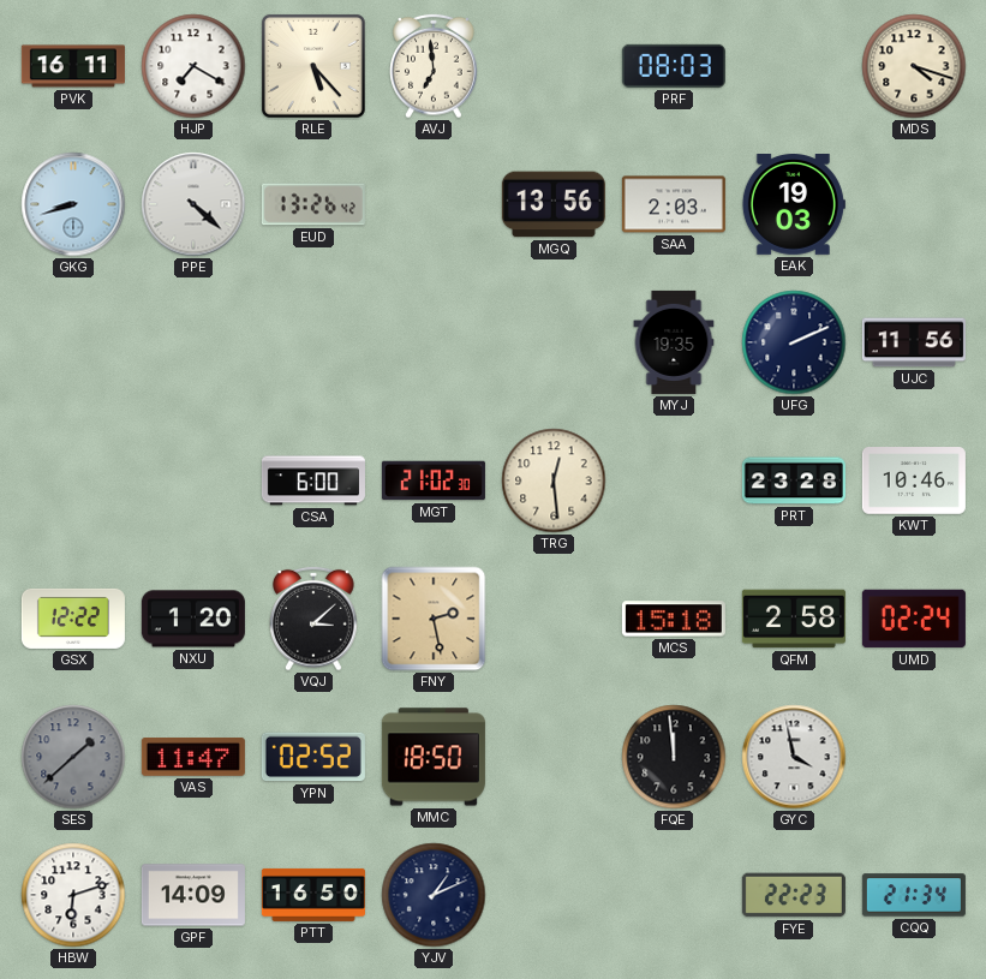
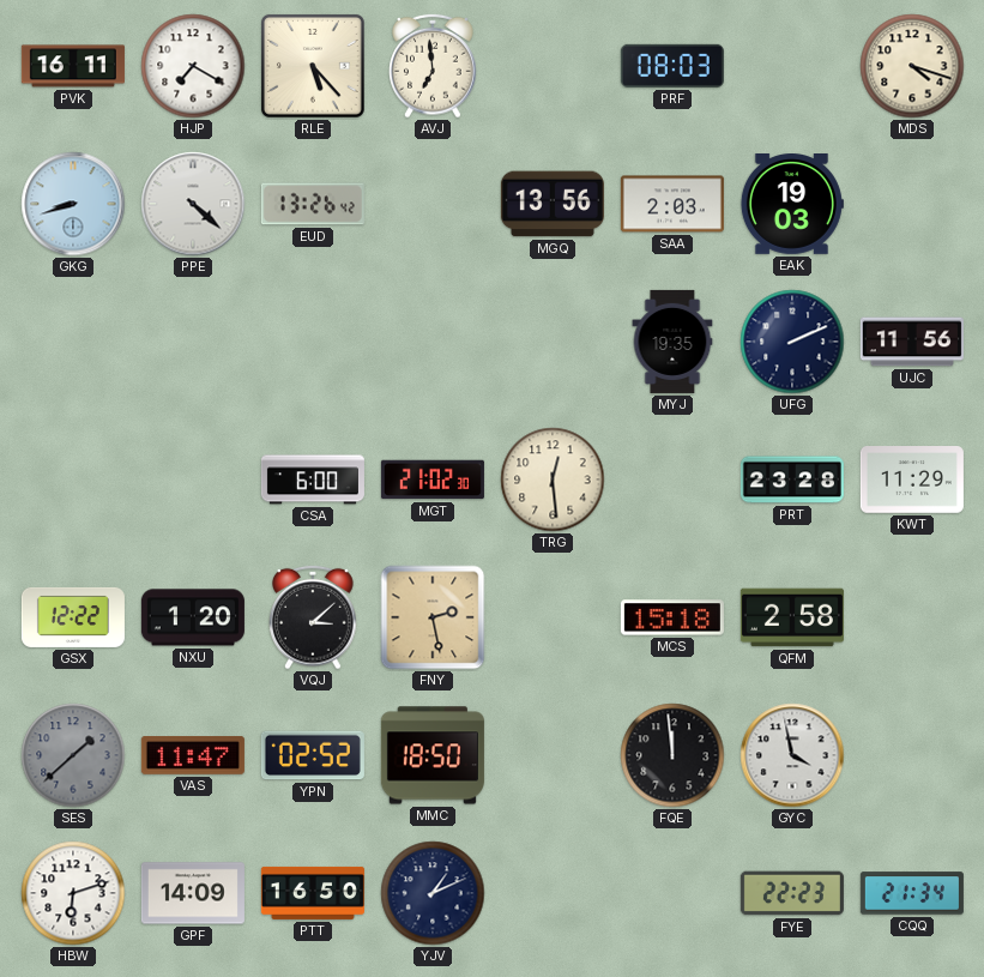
KWT: 10:46 -> 11:29 (912, 480)
UMD: 02:24 -> none (914, 619)
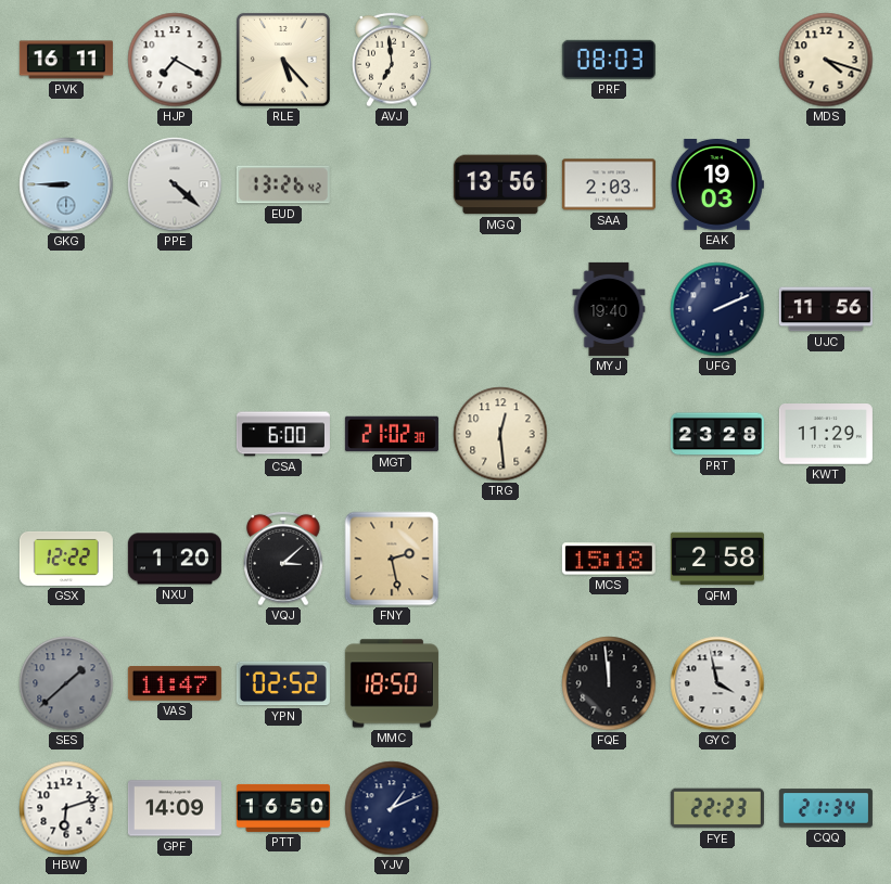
GKG: 8:42 -> 8:45 (66, 184)
MYJ: 19:35 -> 19:40 (609, 309)
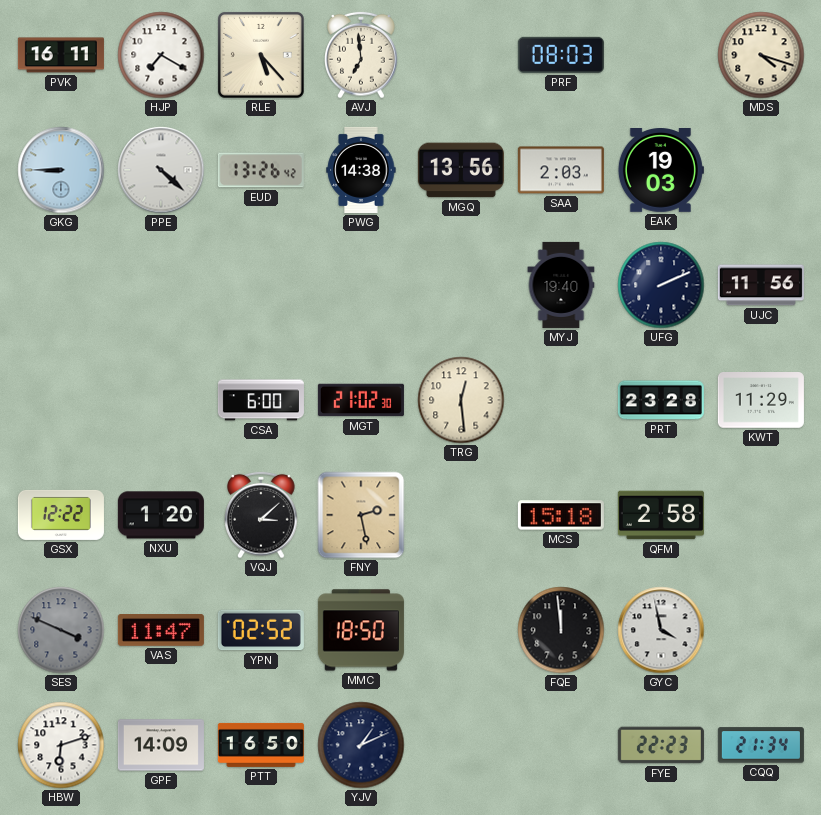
PWG: none -> 14:38 (361, 170)
SES: 1:38 -> 3:49 (61, 630)
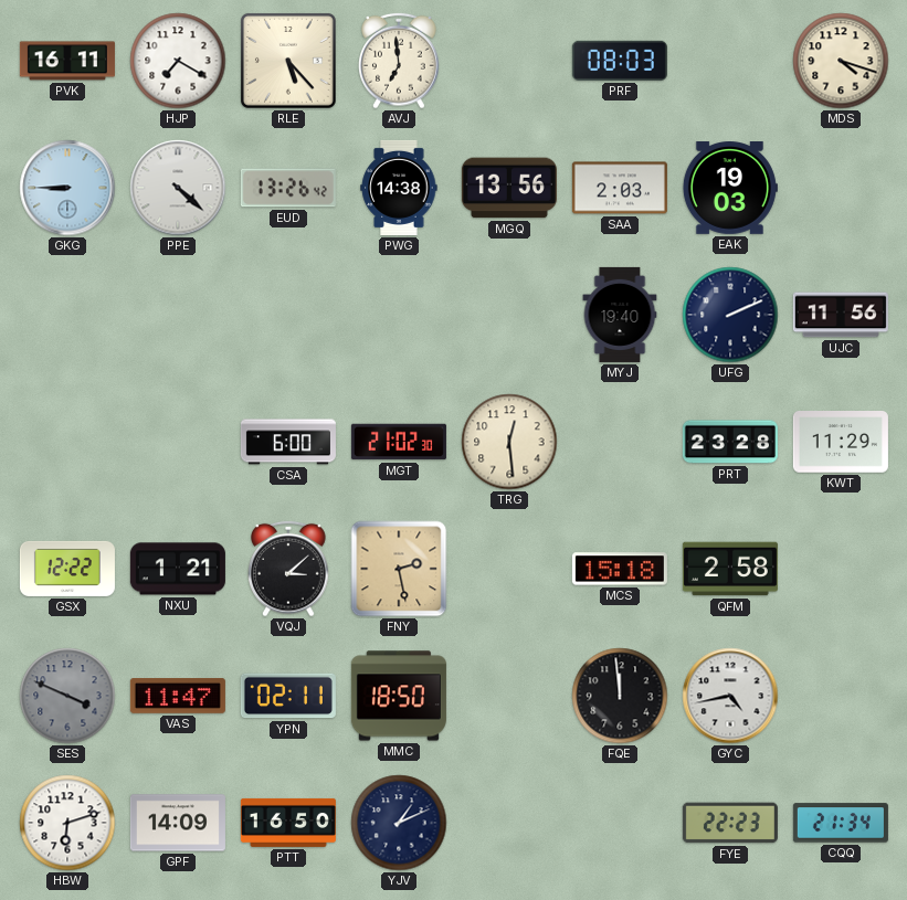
NXU: 1:20 -> 1:21 (178, 569)
YPN: 02:52 -> 02:11 (288, 696)
GYC: 3:58 -> 4:43 (730, 696)
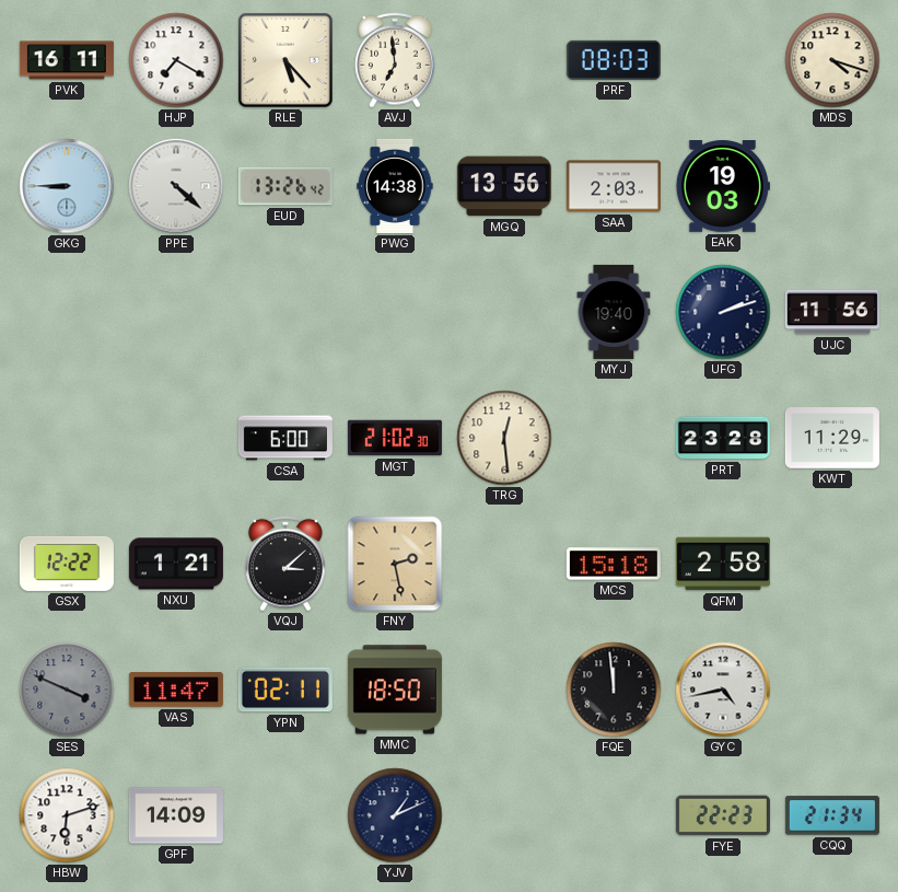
UFG: 2:11 -> 2:12 (723, 312)
PTT: 16:50 -> none (288, 823)
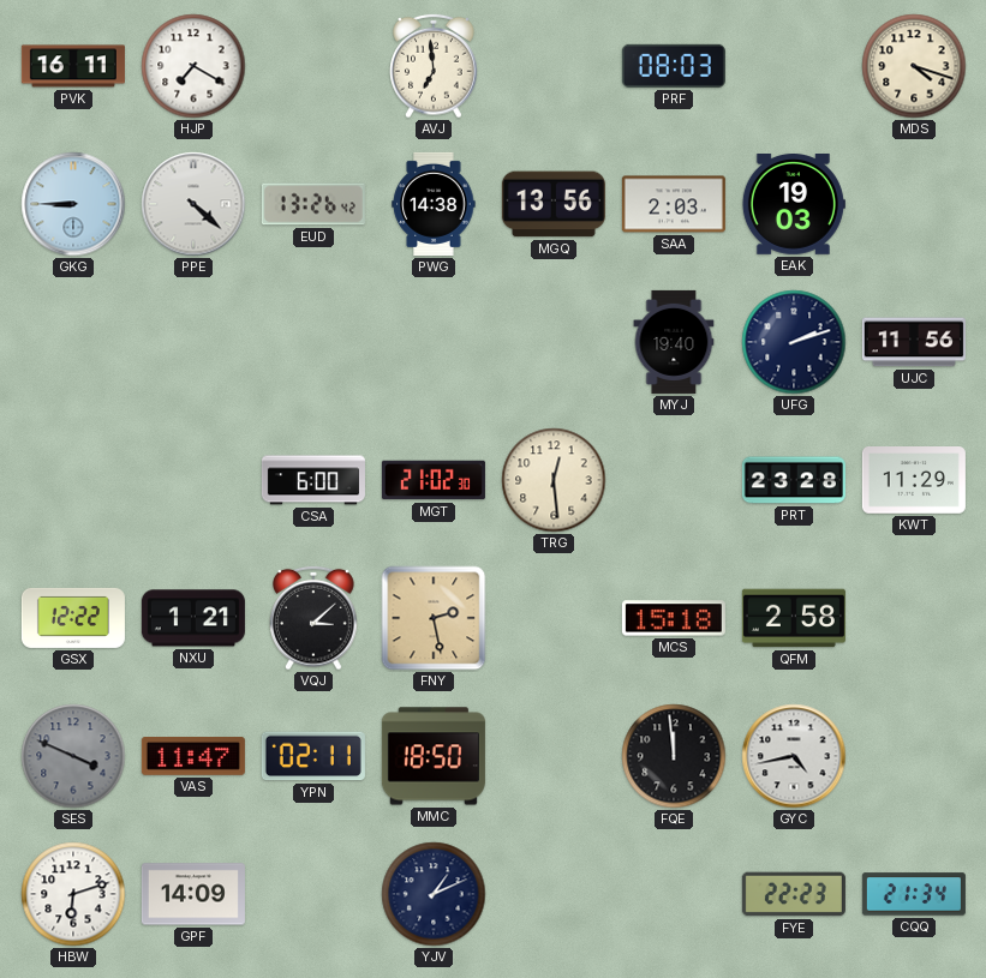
RLE: 5:23 -> none (285, 60)
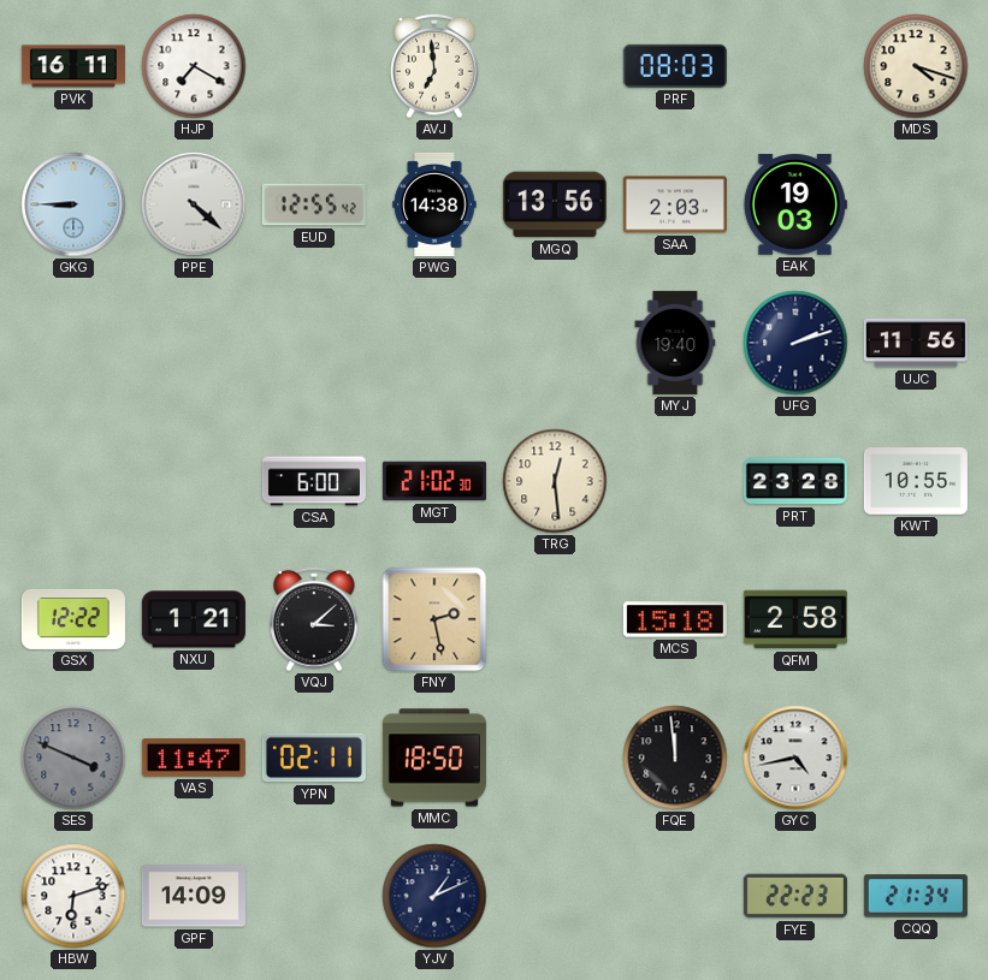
EUD: 13:26 -> 12:55 (314, 204)
KWT: 11:29 -> 10:55 (916, 481)
